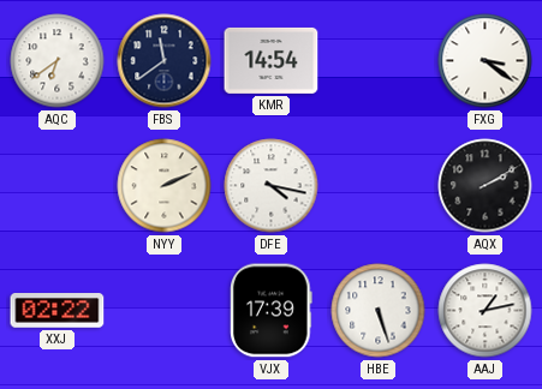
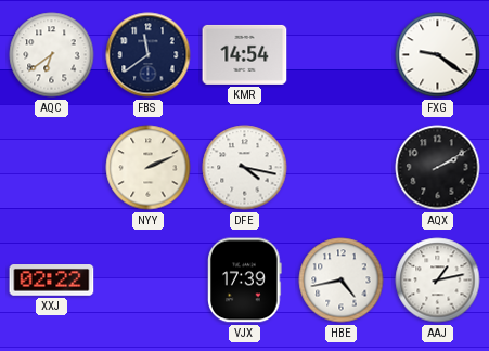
FXG: 3:21 -> 9:21 (438, 55)
HBE: 5:27 -> 4:43 (342, 281)
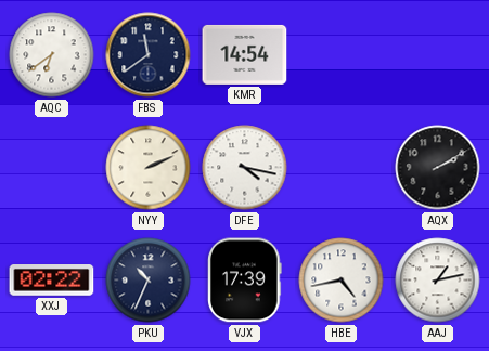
FXG: 9:21 -> none (438, 55)
PKU: none -> 10:34 (149, 281)
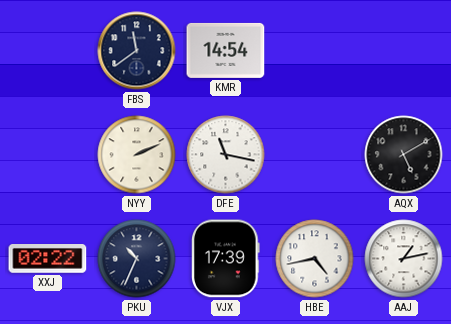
AQC: 6:39 -> none (52, 55)
DFE: 4:17 -> 11:17 (226, 155)
AQX: 2:10 -> 5:10 (404, 155)
